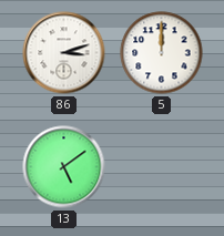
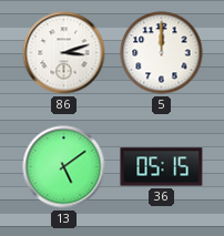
36: none -> 05:15 (162, 167)
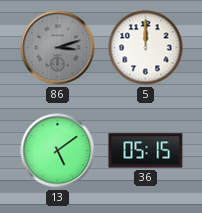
86 dial: white -> grey (58, 48)
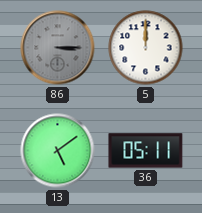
86: 3:12 -> 3:15 (58, 48)
36: 05:15 -> 05:11 (146, 151)
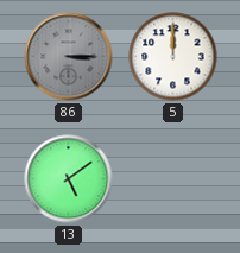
36: 05:11 -> none (146, 151)
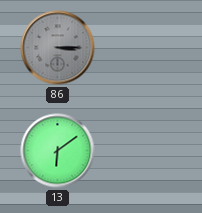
5: 12:00 -> none (173, 57)
13: 5:09 -> 6:09 (58, 151)
